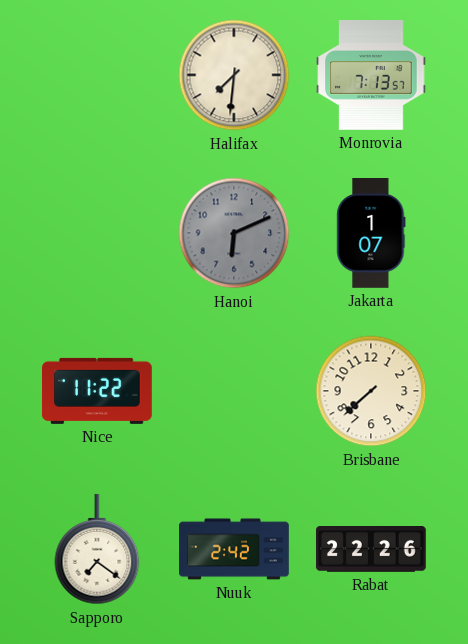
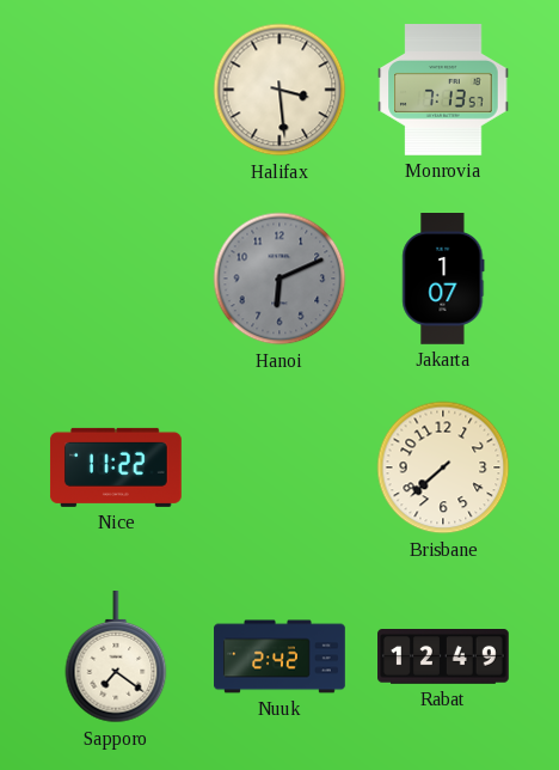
Halifax: 7:31 -> 3:29 (279, 90)
Rabat: 22:26 -> 12:49 (444, 658)
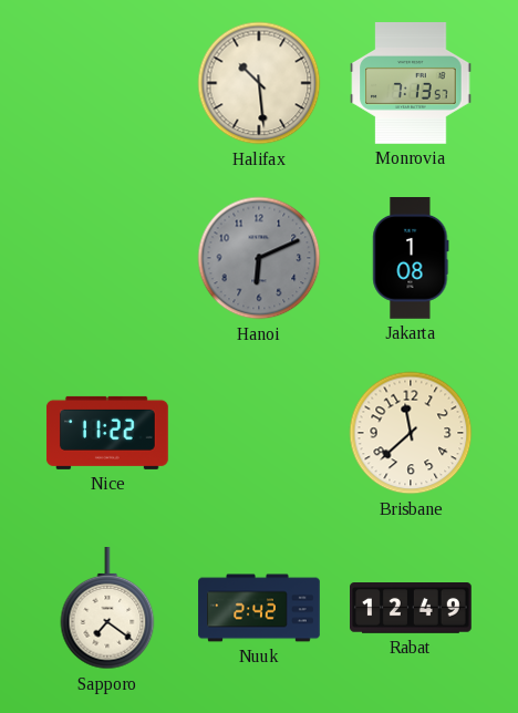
Halifax: 3:29 -> 10:29 (259, 83)
Jakarta: 1:07 -> 1:08 (411, 259)
Brisbane: 7:38 -> 11:38 (411, 433)
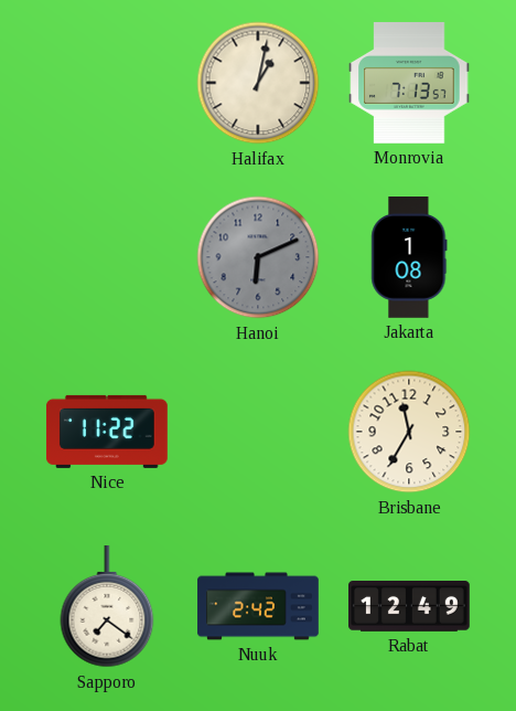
Halifax: 10:29 -> 1:02 (258, 83)
Brisbane: 11:38 -> 11:35 (409, 432)
